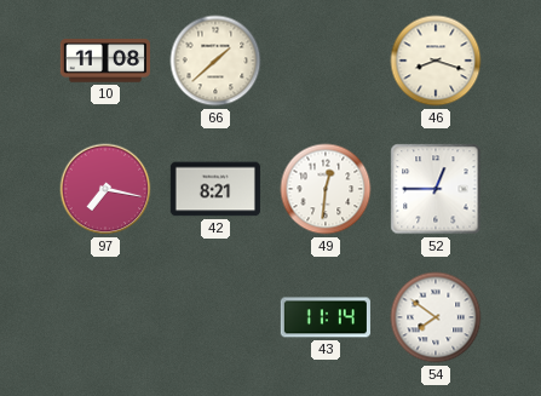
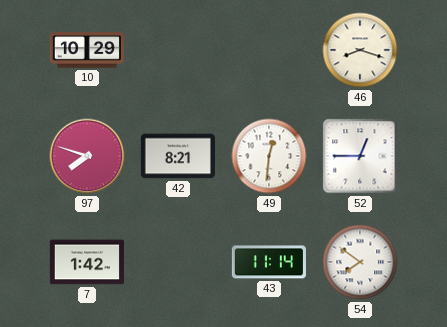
10: 11:08 -> 10:29 (87, 50)
66: 1:38 -> none (215, 61)
97: 7:17 -> 7:48 (87, 156)
7: none -> 1:42 (87, 262)
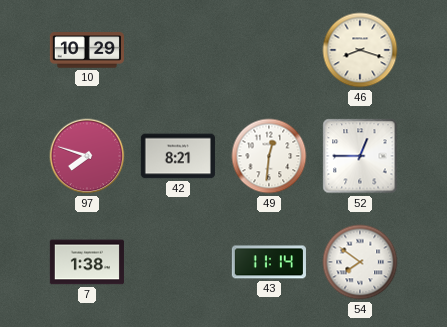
7: 1:42 -> 1:38 (87, 262)
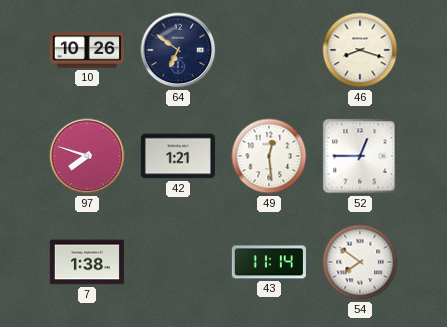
10: 10:29 -> 10:26 (87, 50)
64: none -> 6:51 (178, 50)
42: 8:21 -> 1:21 (178, 156)
49: 12:31 -> 12:29 (269, 156)
